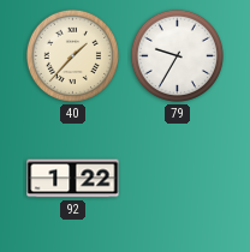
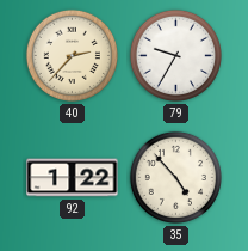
40: 1:37 -> 2:37 (72, 55)
35: none -> 4:53 (175, 177)
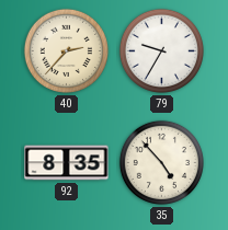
92: 1:22 -> 8:35 (67, 163)
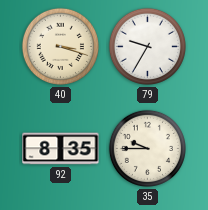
40: 2:37 -> 3:18 (60, 46)
35: 4:53 -> 9:45 (147, 148)
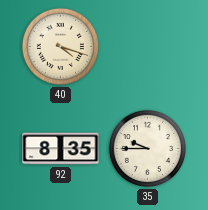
40: 3:18 -> 4:18 (60, 46)
79: 9:35 -> none (147, 46)
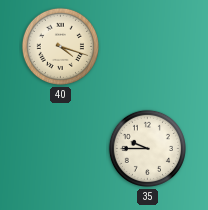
92: 8:35 -> none (61, 149)
